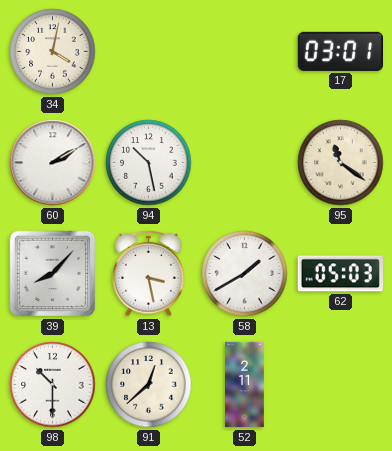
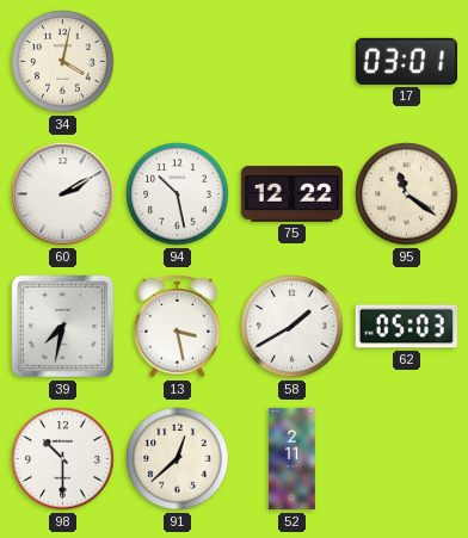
75: none -> 12:22 (292, 194)
39: 8:07 -> 7:32 (63, 327)
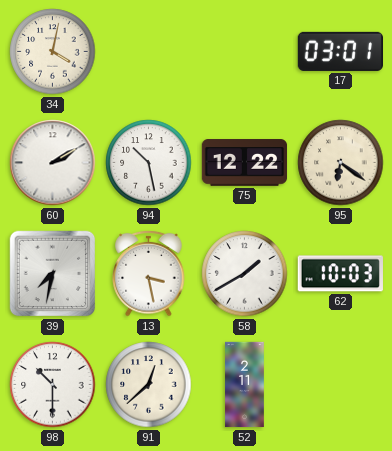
95: 11:21 -> 6:21 (341, 163)
62: 05:03 -> 10:03 (340, 274)
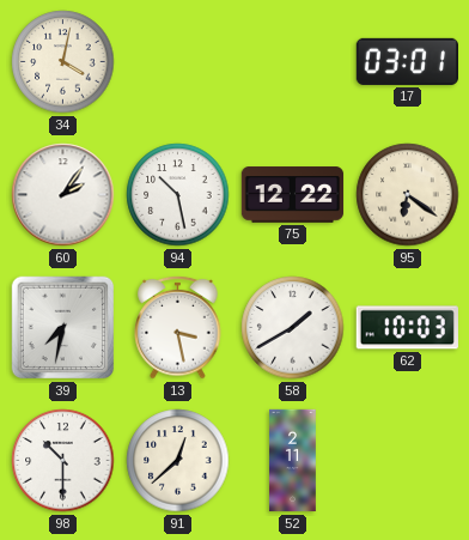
60: 2:10 -> 2:06 (63, 195)
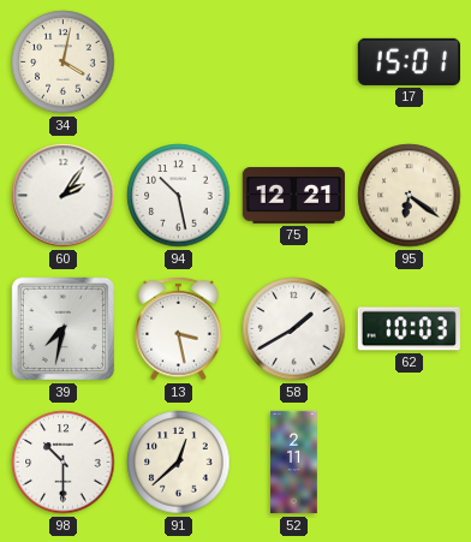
17: 03:01 -> 15:01 (409, 61)
75: 12:22 -> 12:21 (294, 196)
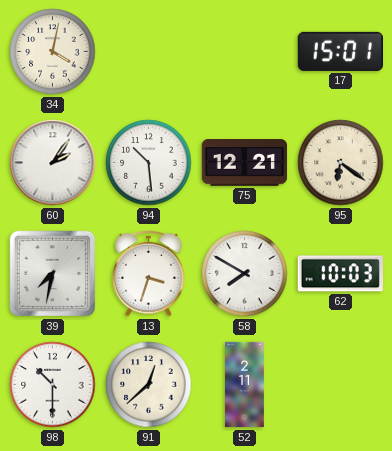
94: 10:28 -> 10:29 (149, 163)
13: 3:28 -> 3:33 (149, 273)
58: 1:40 -> 7:50 (245, 274)
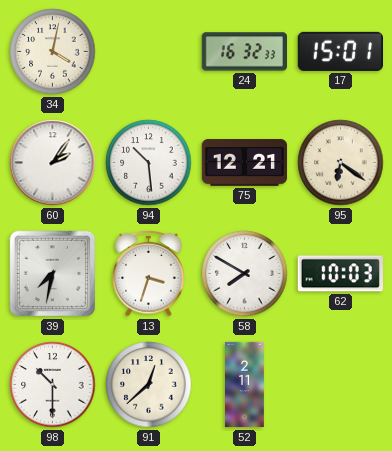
24: none -> 16:32 (244, 52)
